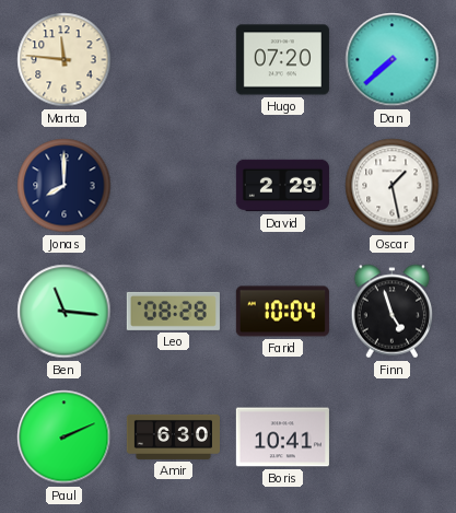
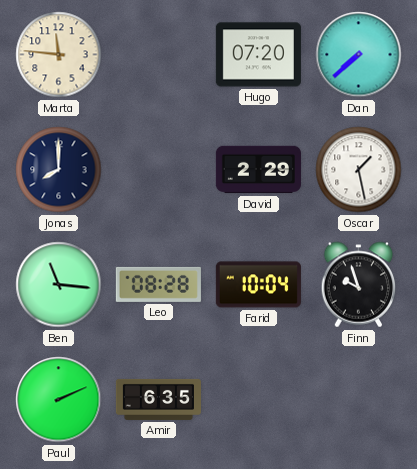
Finn: 4:57 -> 9:57 (359, 285)
Amir: 6:30 -> 6:35 (158, 399)
Boris: 10:41 -> none (282, 438)
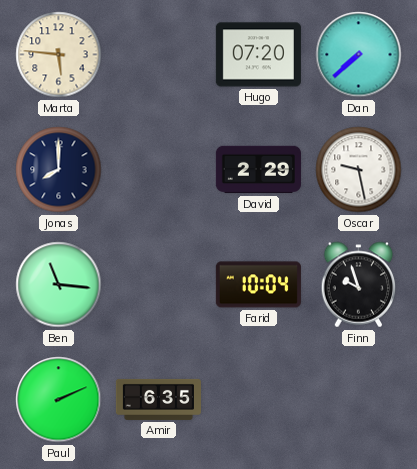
Marta: 11:46 -> 5:46 (59, 55)
Oscar: 1:28 -> 9:28 (359, 170)
Leo: 08:28 -> none (158, 284)
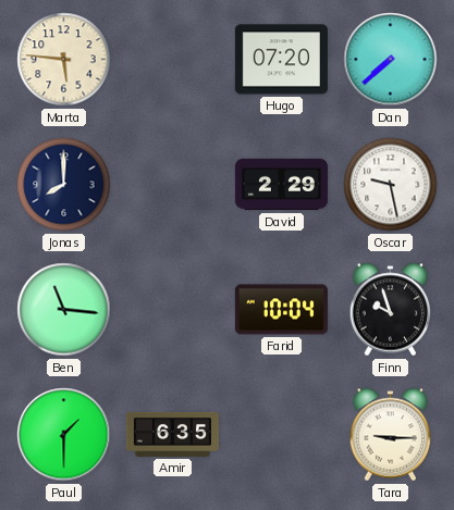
Paul: 2:11 -> 1:30 (64, 435)
Tara: none -> 9:15 (391, 435)
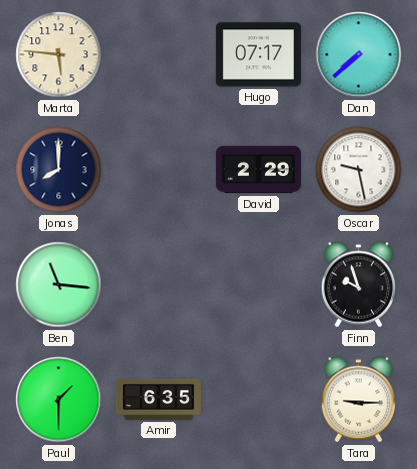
Hugo: 07:20 -> 07:17 (258, 55)
Farid: 10:04 -> none (281, 310)
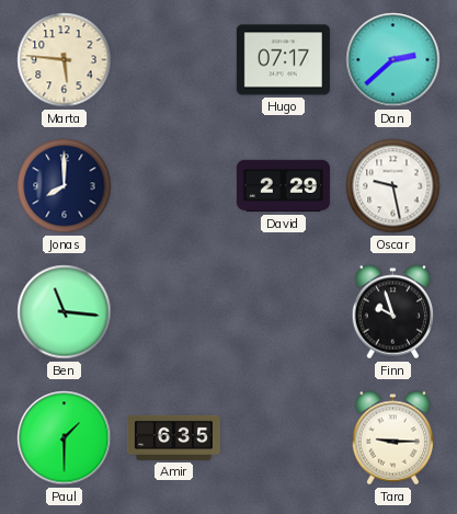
Dan: 7:38 -> 2:38 (393, 60)
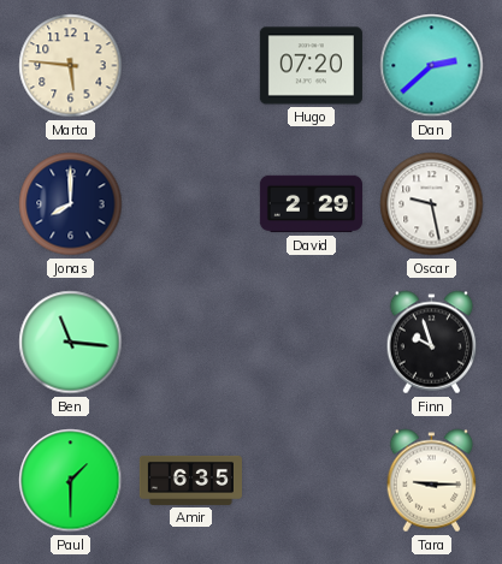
Hugo: 07:17 -> 07:20 (311, 66)
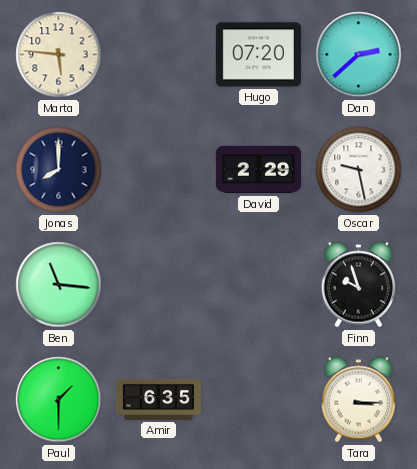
Tara: 9:15 -> 3:15 (359, 400)
